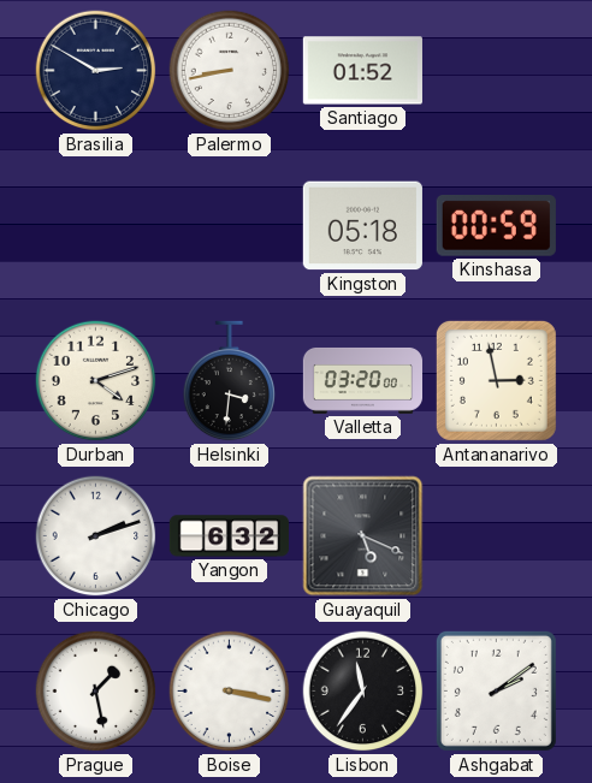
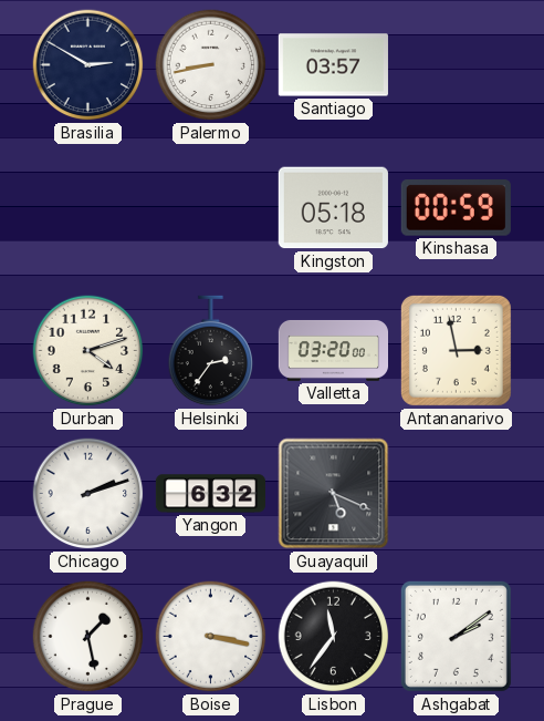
Santiago: 01:52 -> 03:57 (333, 65)
Helsinki: 3:31 -> 2:36 (211, 351)
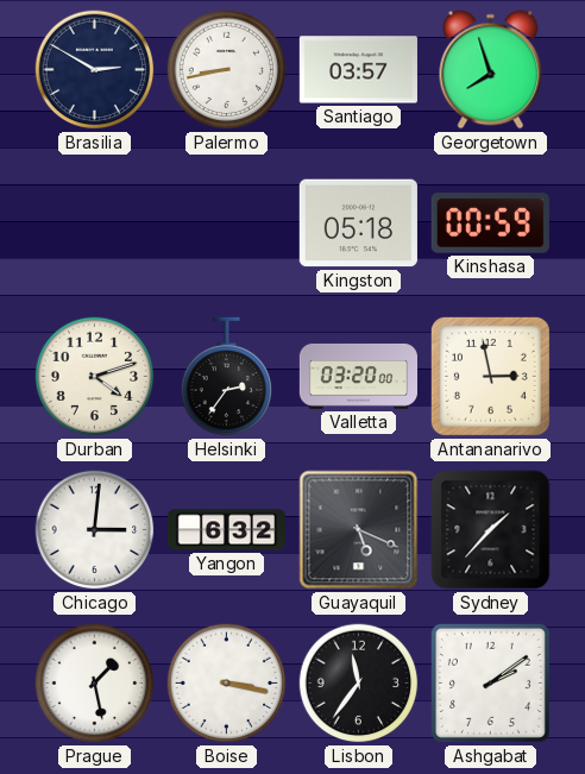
Georgetown: none -> 7:57 (491, 70)
Chicago: 2:12 -> 3:01 (95, 530)
Sydney: none -> 1:37 (491, 530)
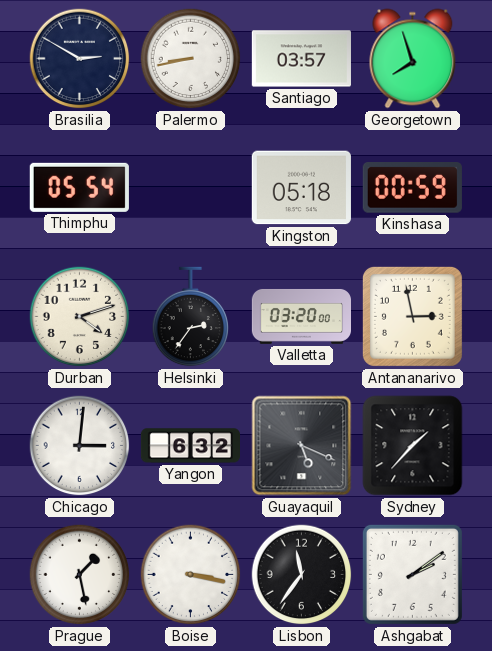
Thimphu: none -> 05:54 (79, 187)
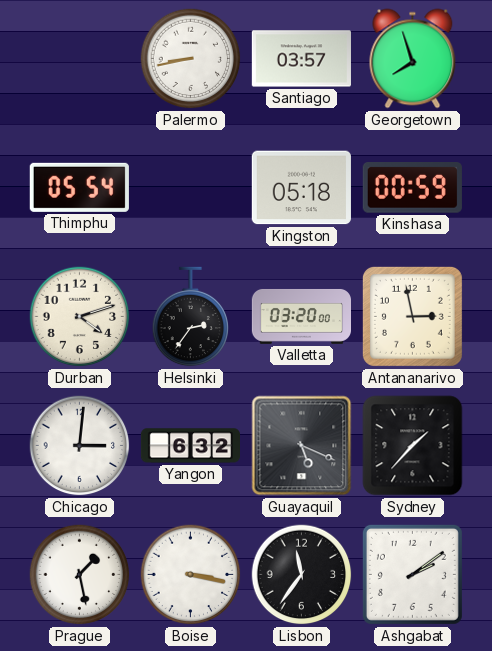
Brasilia: 2:50 -> none (80, 59)
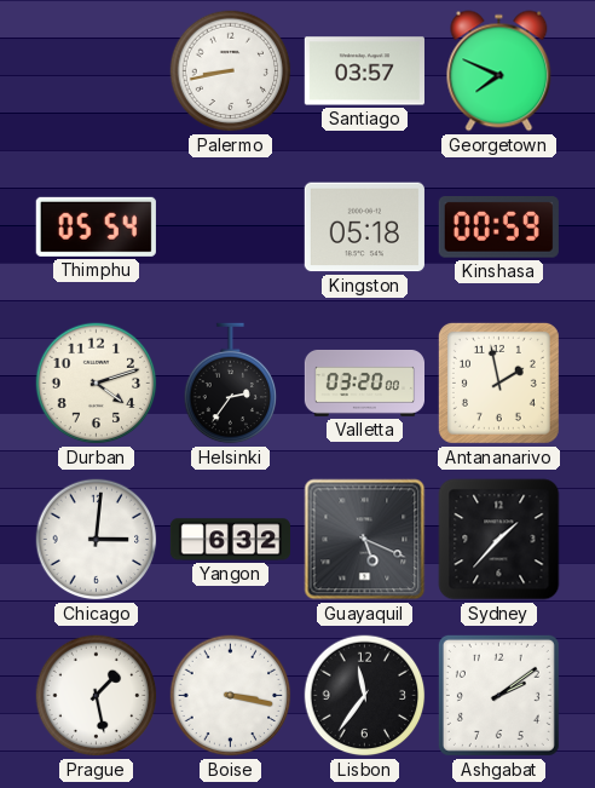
Georgetown: 7:57 -> 7:49 (499, 71)
Antananarivo: 2:58 -> 1:58 (498, 383)
